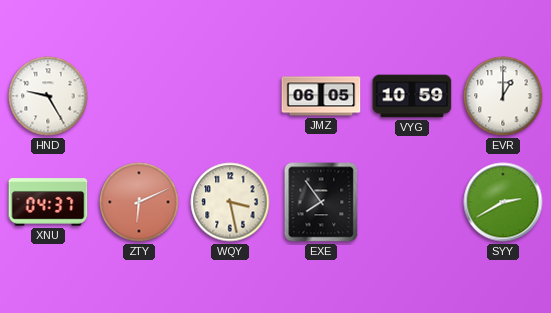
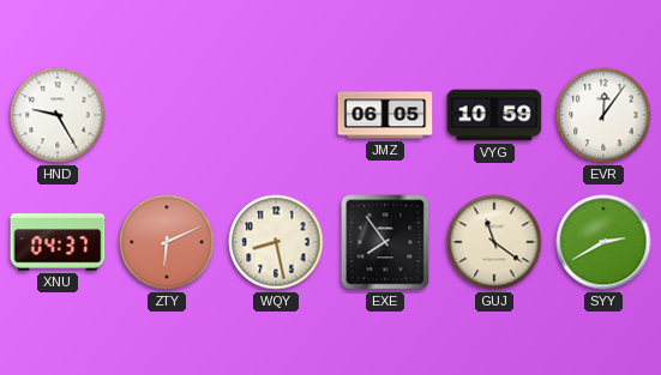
EVR: 1:00 -> 12:06 (603, 115)
WQY: 3:28 -> 8:28 (276, 242)
GUJ: none -> 11:21 (494, 242)
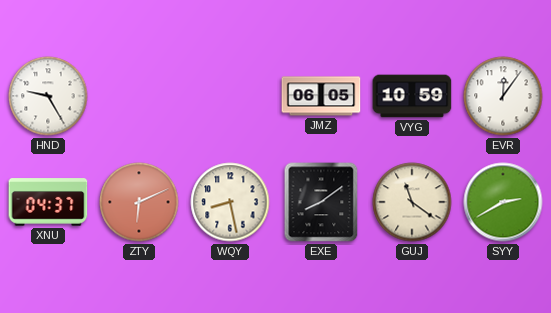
EXE: 7:54 -> 8:09 (321, 202)
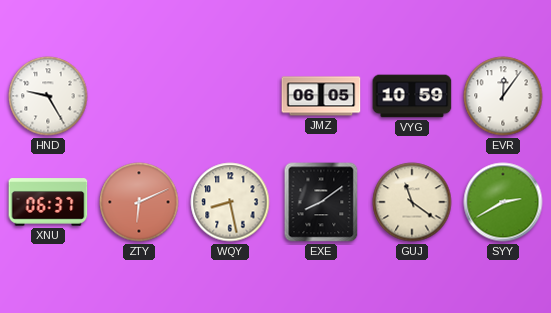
XNU: 04:37 -> 06:37 (48, 202)
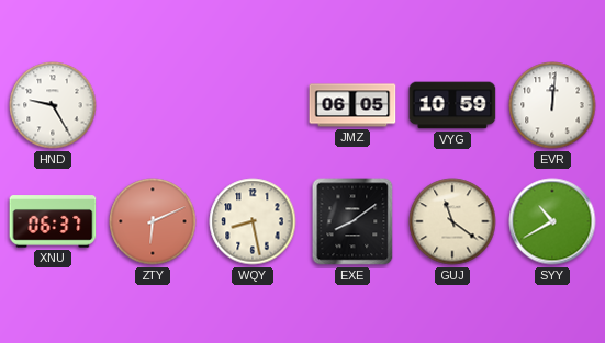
EVR: 12:06 -> 12:01 (552, 105)
SYY: 2:40 -> 10:40 (552, 221)
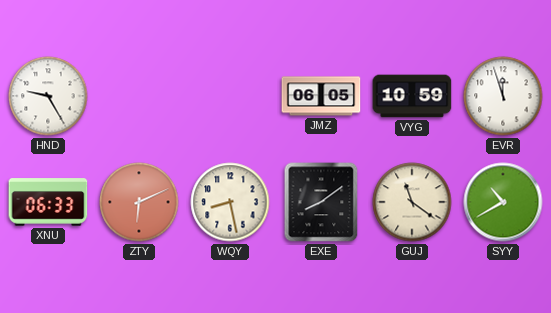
EVR: 12:01 -> 11:57 (503, 96)
XNU: 06:37 -> 06:33 (48, 202)
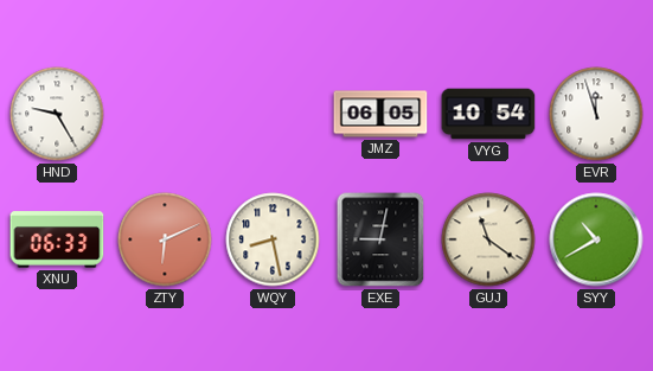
VYG: 10:59 -> 10:54 (488, 114)
EXE: 8:09 -> 9:02 (380, 239)
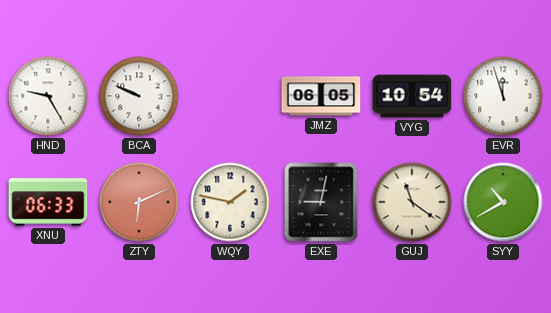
BCA: none -> 9:49 (139, 96)
WQY: 8:28 -> 1:47 (230, 202)
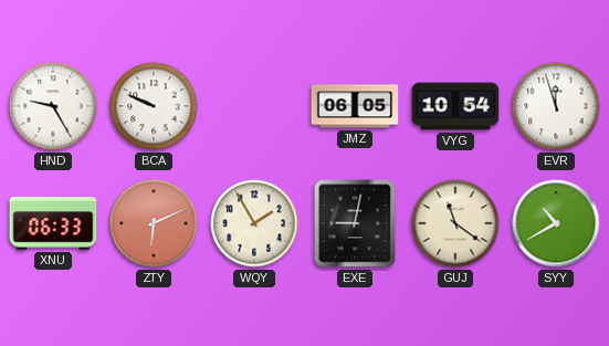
WQY: 1:47 -> 1:55 (254, 223)
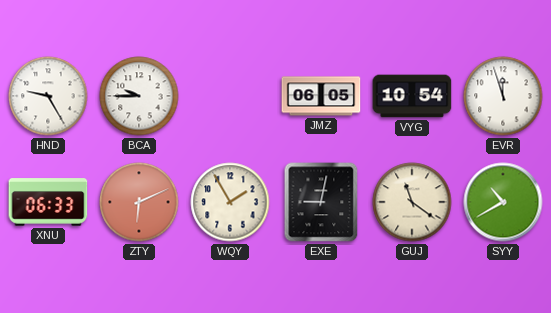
BCA: 9:49 -> 9:45 (139, 96)
